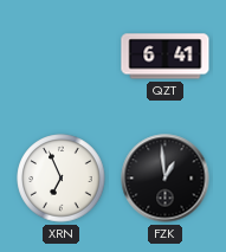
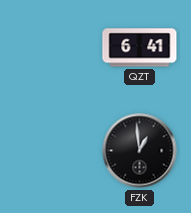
XRN: 6:56 -> none (62, 179)
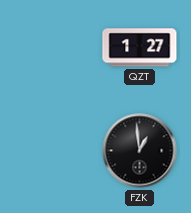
QZT: 6:41 -> 1:27 (140, 48)
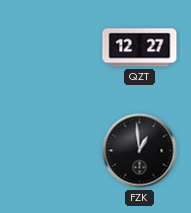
QZT: 1:27 -> 12:27 (140, 48)
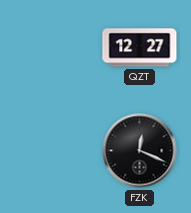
FZK: 12:59 -> 12:19 (140, 151)
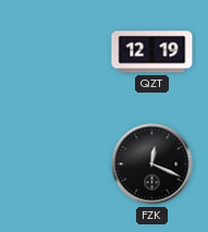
QZT: 12:27 -> 12:19 (152, 52)
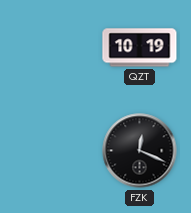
QZT: 12:19 -> 10:19 (140, 48)
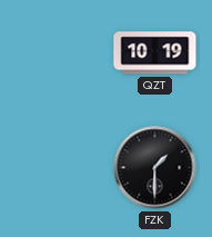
FZK: 12:19 -> 1:30 (155, 168)
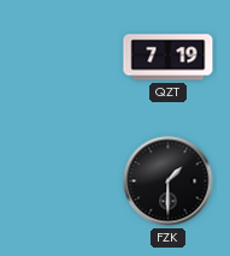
QZT: 10:19 -> 7:19 (169, 58)
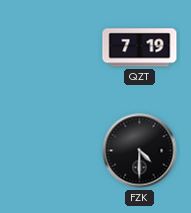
FZK: 1:30 -> 4:30 (140, 151)
